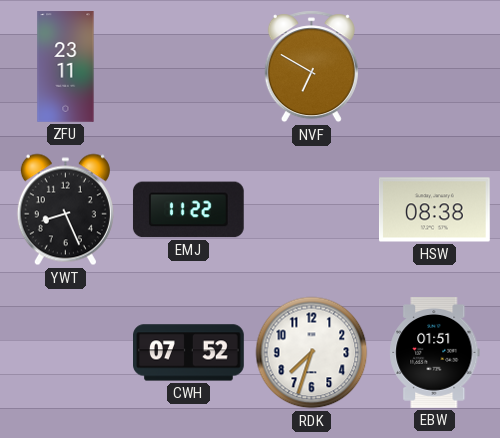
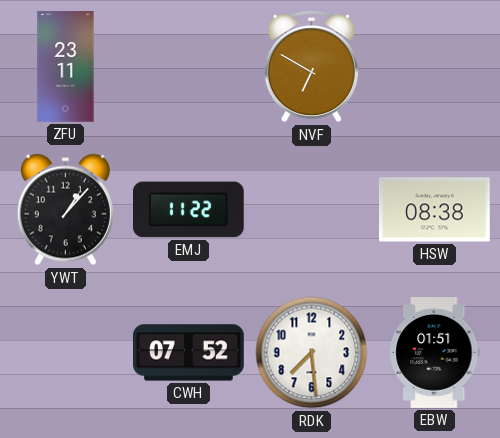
YWT: 8:26 -> 1:07 (65, 210)
RDK: 7:33 -> 7:29 (312, 353)
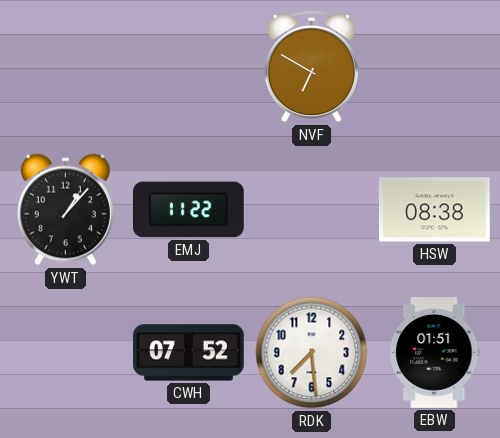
ZFU: 23:11 -> none (66, 67)
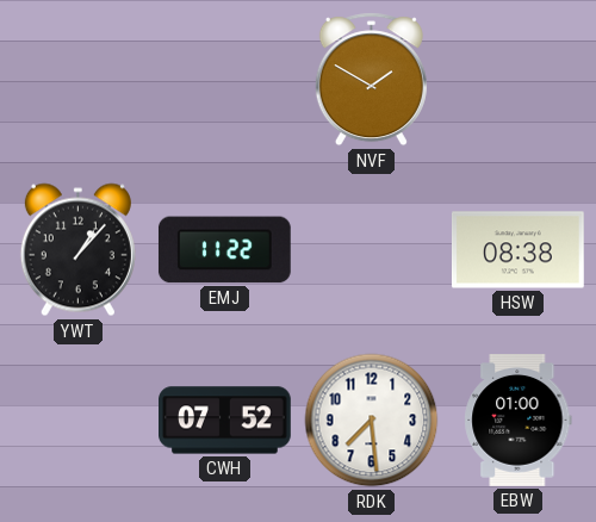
NVF: 6:50 -> 1:50 (371, 80)
EBW: 01:51 -> 01:00 (519, 421)
